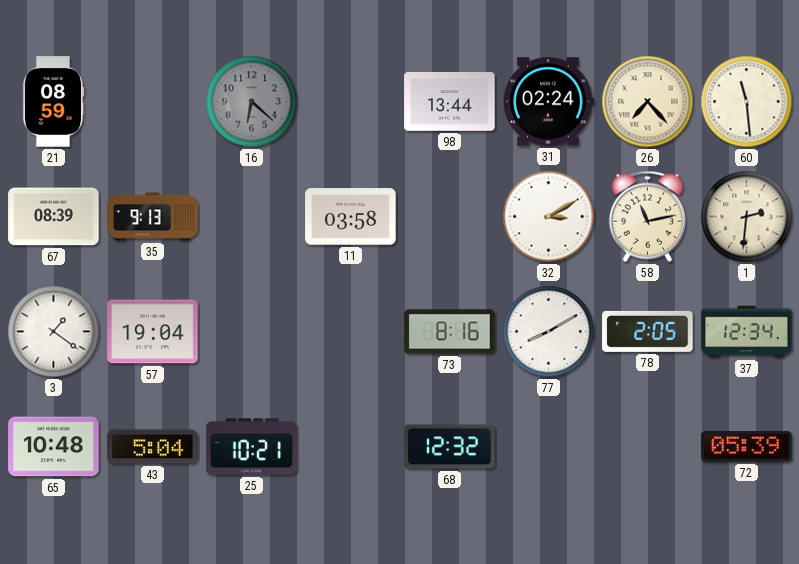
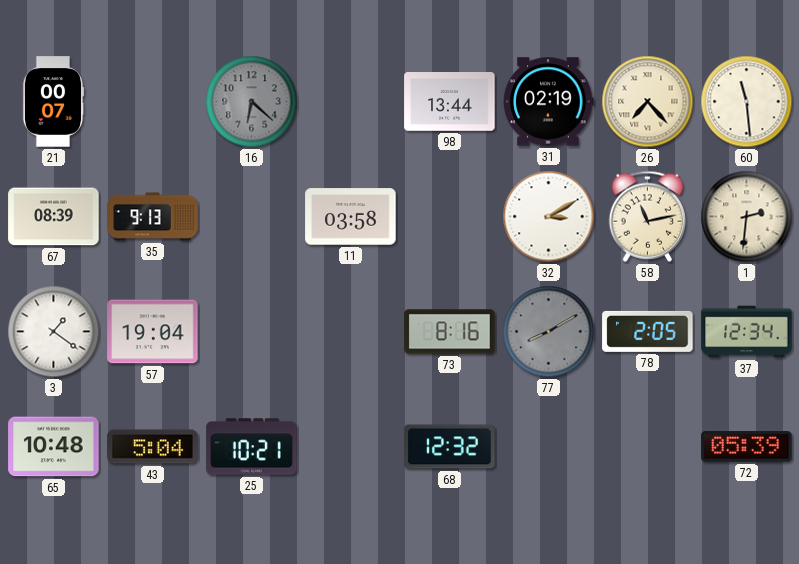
21: 08:59 -> 00:07 (53, 102)
31: 02:24 -> 02:19 (549, 102)
77 dial: white -> grey (549, 332)
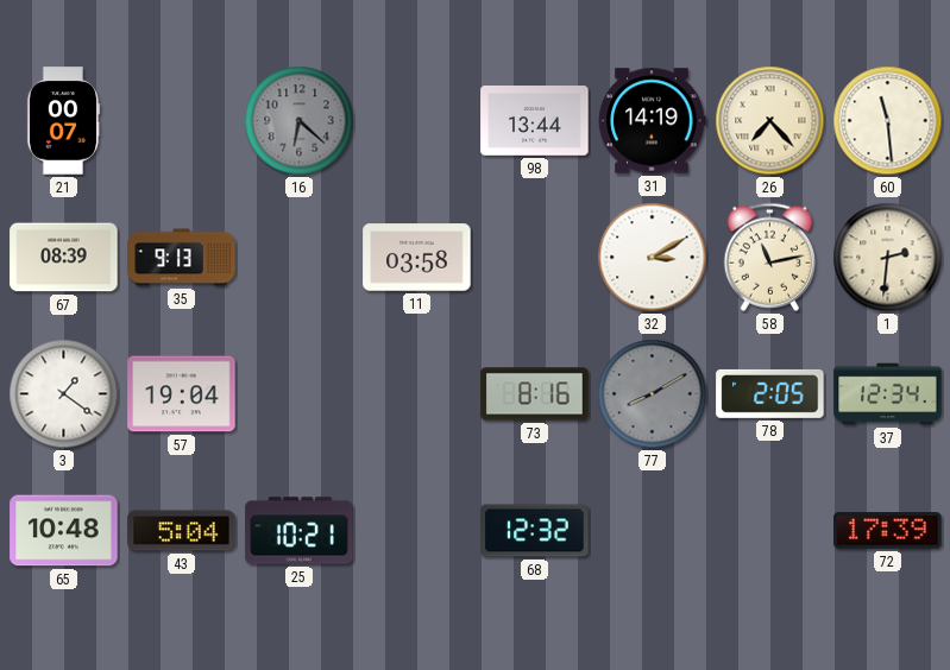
31: 02:19 -> 14:19 (653, 121)
72: 05:39 -> 17:39 (888, 531)
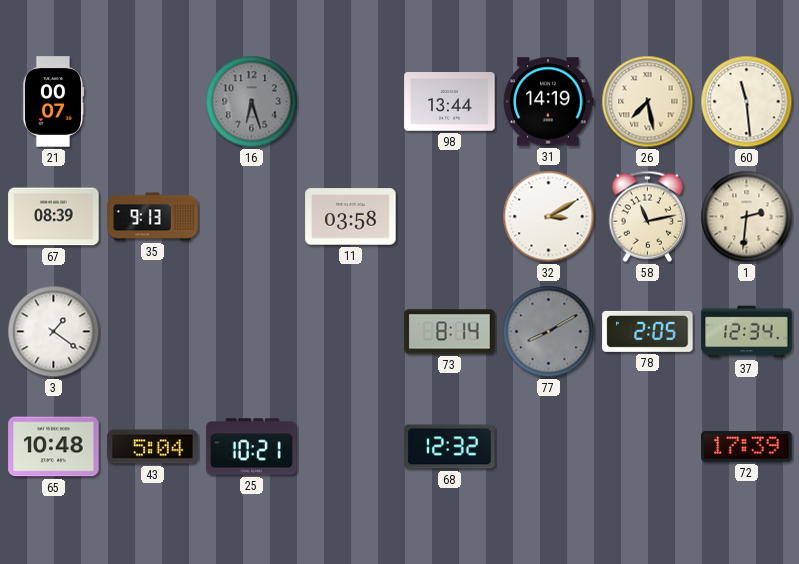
16: 6:22 -> 6:27 (252, 102)
26: 7:23 -> 7:28 (648, 102)
57: 19:04 -> none (182, 394)
73: 8:16 -> 8:14 (450, 332)
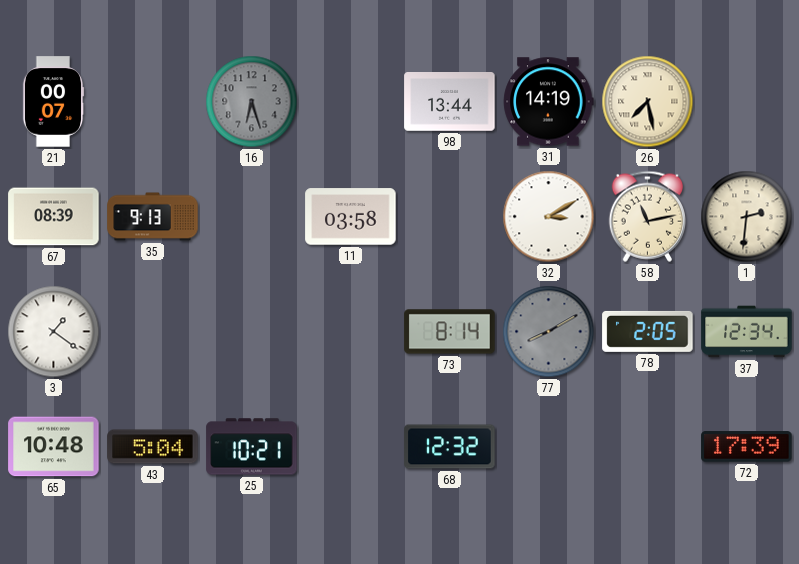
60: 11:29 -> none (747, 102)
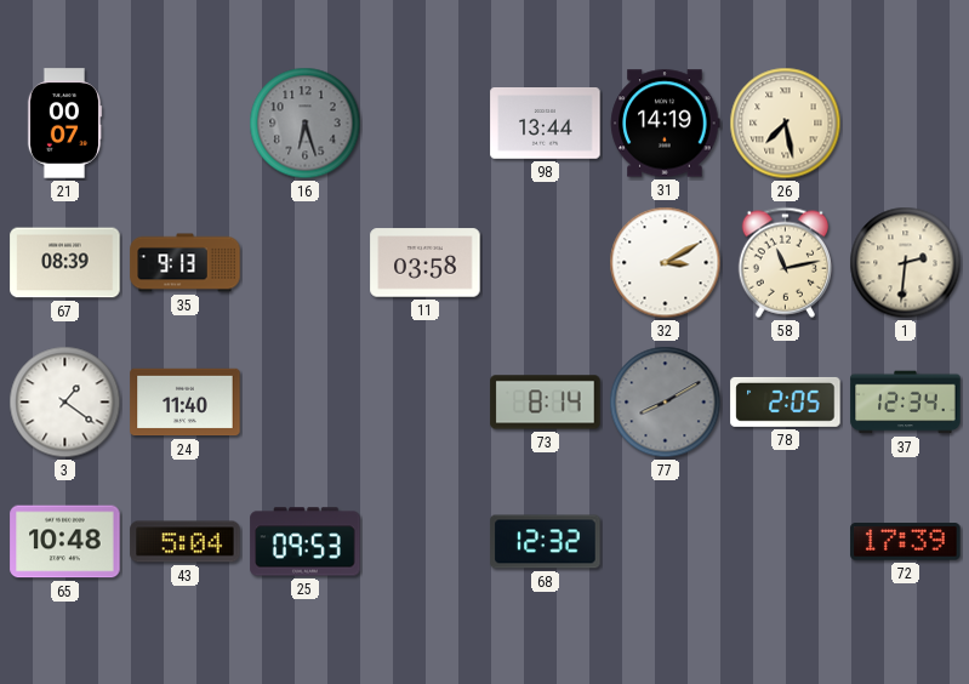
24: none -> 11:40 (186, 403)
25: 10:21 -> 09:53 (306, 542)
